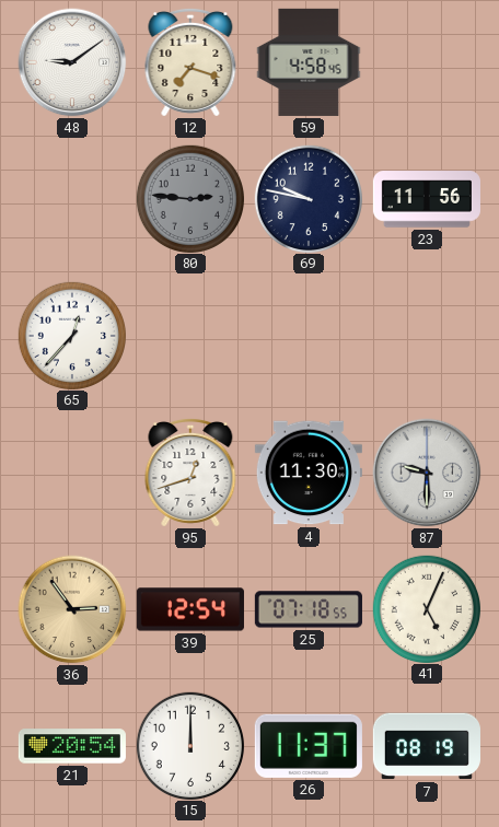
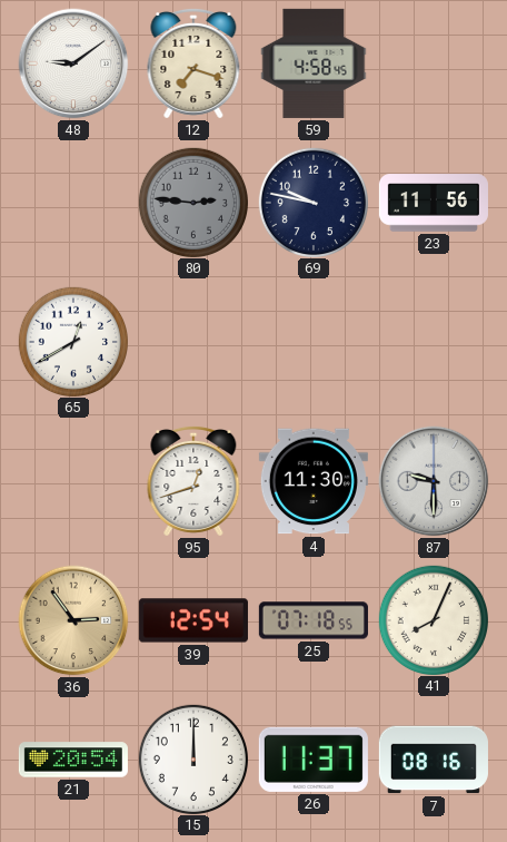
65: 12:37 -> 12:40 (72, 341)
41: 5:04 -> 8:04 (433, 619)
7: 08:19 -> 08:16 (434, 760)
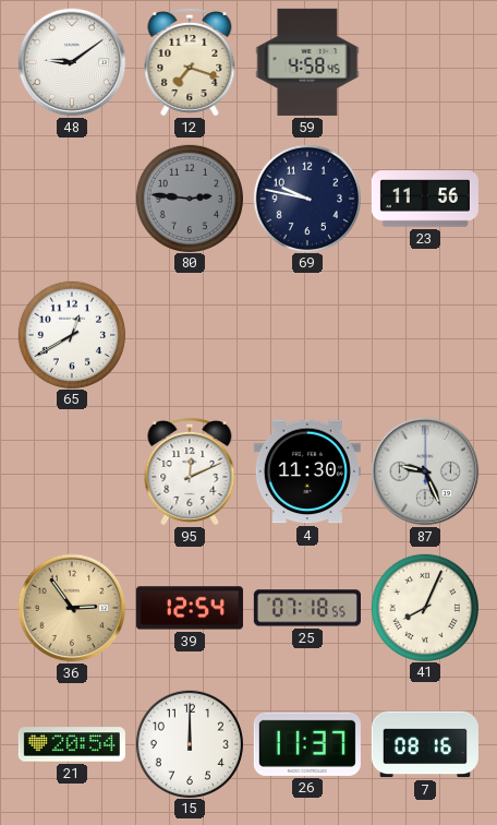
95: 12:42 -> 12:11 (190, 471)
87: 9:30 -> 9:26 (425, 471)
